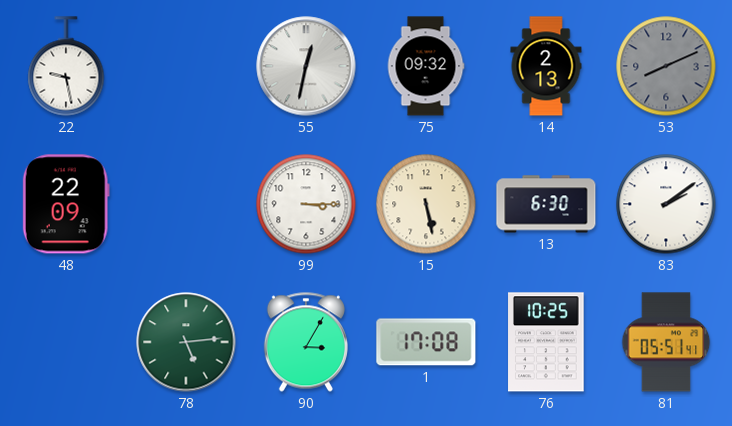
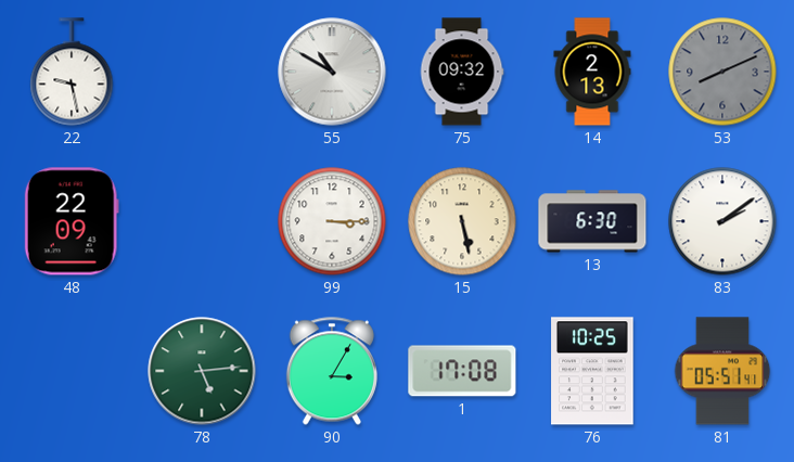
55: 12:32 -> 10:50 (332, 72)
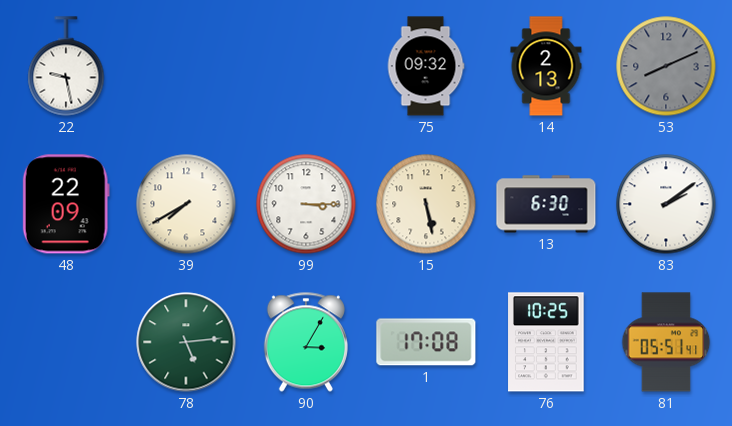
55: 10:50 -> none (332, 72)
39: none -> 7:40 (186, 204)
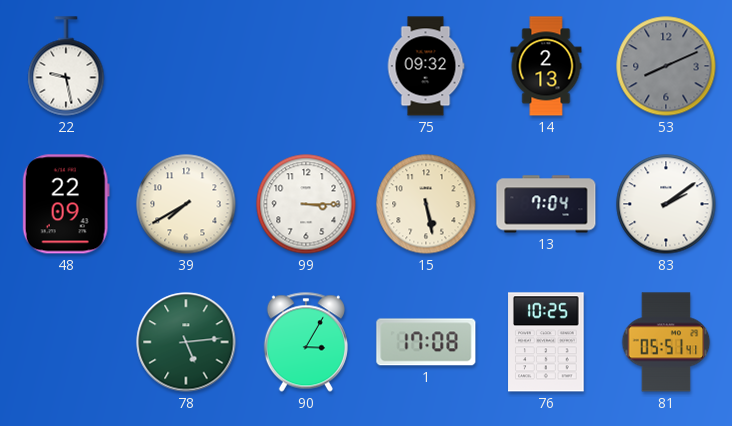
13: 6:30 -> 7:04 (546, 204)
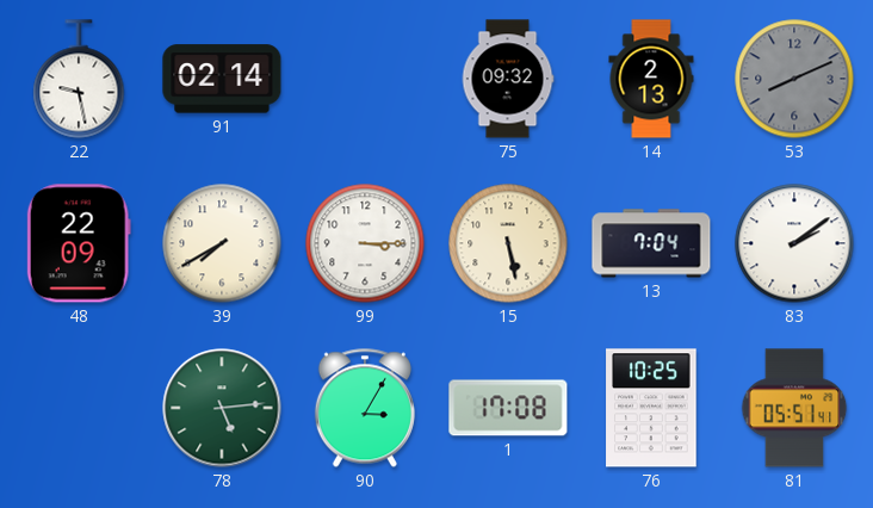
91: none -> 02:14 (222, 79)
